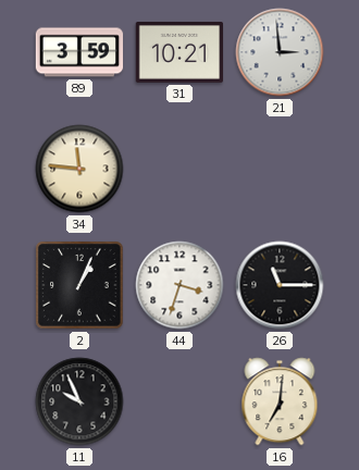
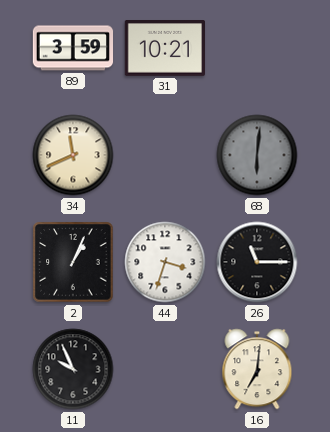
21: 2:59 -> none (280, 52)
34: 11:46 -> 11:41 (73, 155)
68: none -> 6:01 (257, 155)
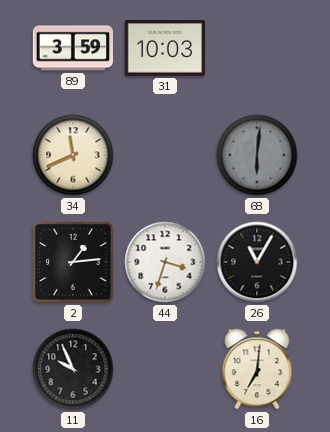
31: 10:21 -> 10:03 (164, 49)
2: 1:04 -> 1:14 (73, 262)
26: 11:15 -> 11:05 (257, 262)
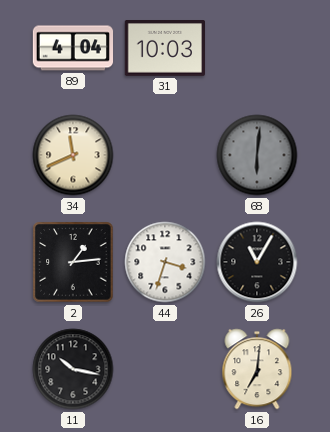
89: 3:59 -> 4:04 (73, 48)
11: 9:56 -> 10:17 (73, 369)
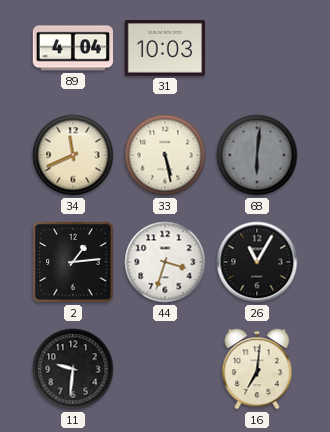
33: none -> 5:28 (165, 155)
11: 10:17 -> 9:31 (73, 369)
